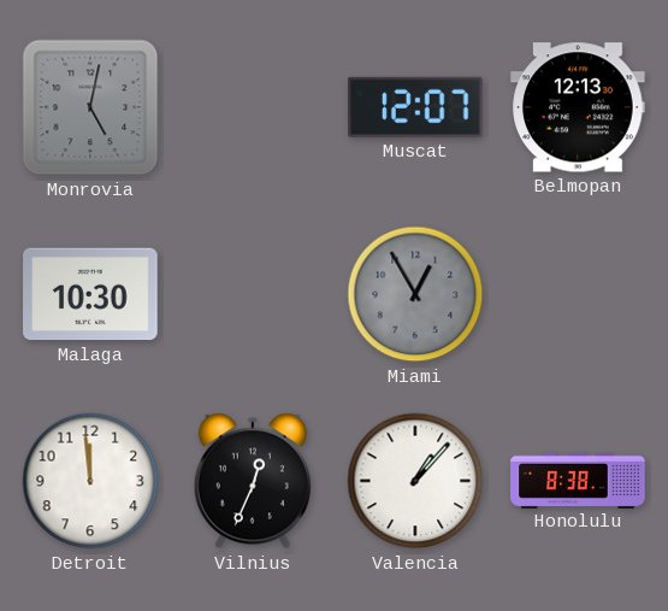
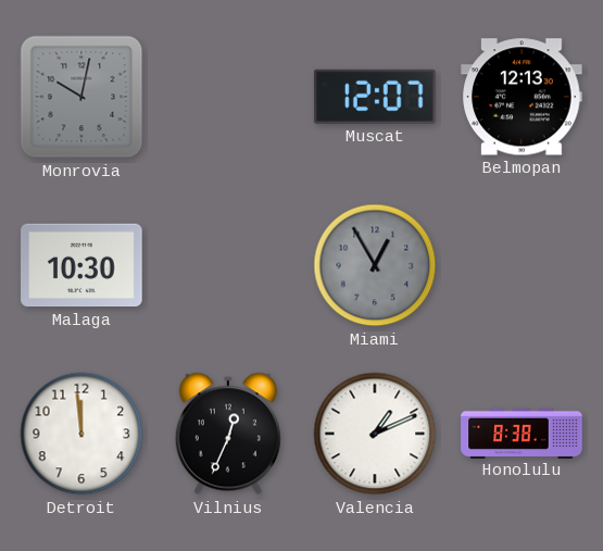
Monrovia: 5:02 -> 10:02 (81, 97)
Valencia: 1:07 -> 1:11 (375, 434)
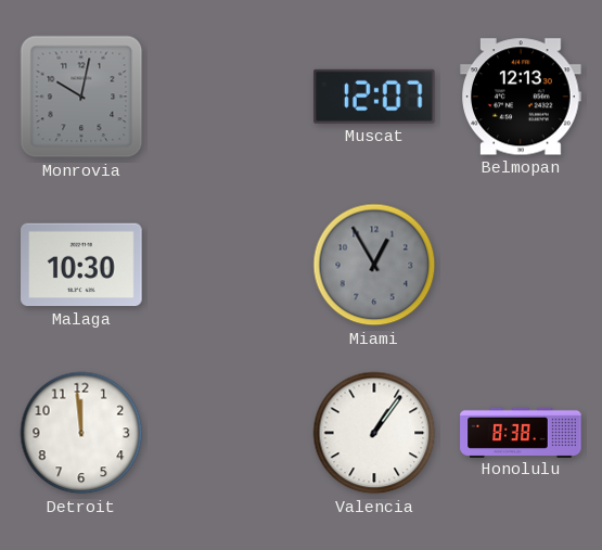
Vilnius: 12:34 -> none (228, 434)
Valencia: 1:11 -> 1:06 (374, 433)
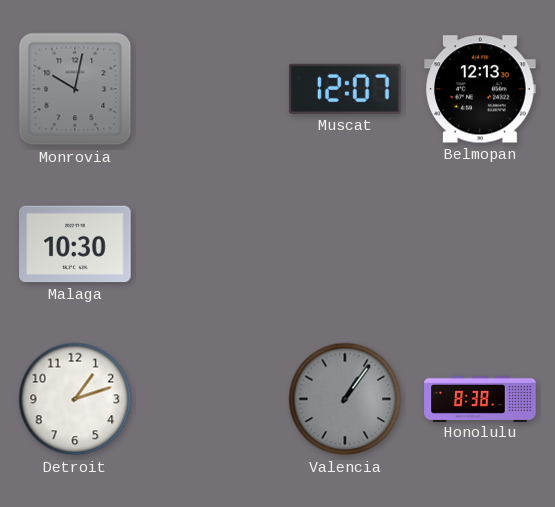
Miami: 12:55 -> none (374, 265)
Detroit: 11:59 -> 1:12 (75, 399)
Valencia dial: white -> grey (345, 399)
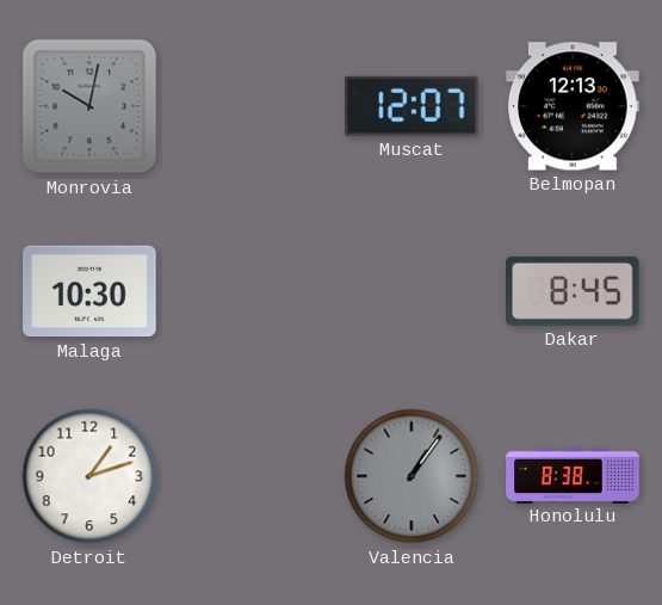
Dakar: none -> 8:45 (574, 291)
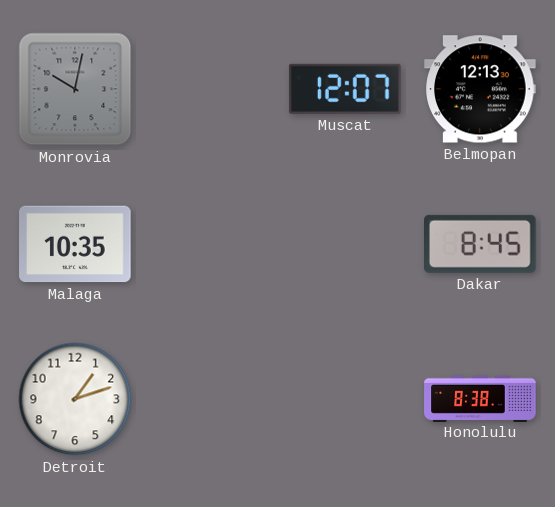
Malaga: 10:30 -> 10:35 (75, 244)
Valencia: 1:06 -> none (412, 476)
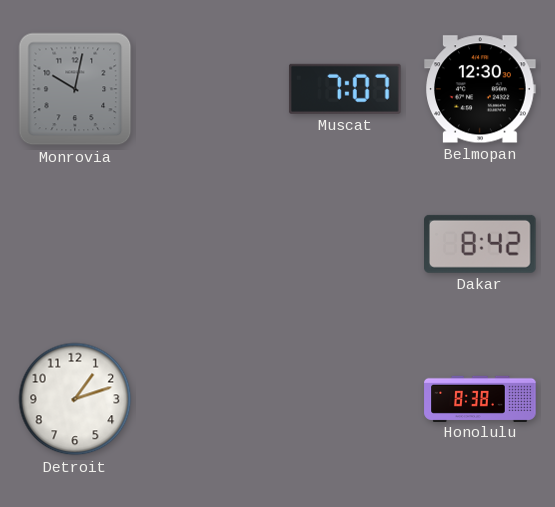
Muscat: 12:07 -> 7:07 (345, 89)
Belmopan: 12:13 -> 12:30 (480, 89)
Malaga: 10:35 -> none (75, 244)
Dakar: 8:45 -> 8:42 (481, 244)
